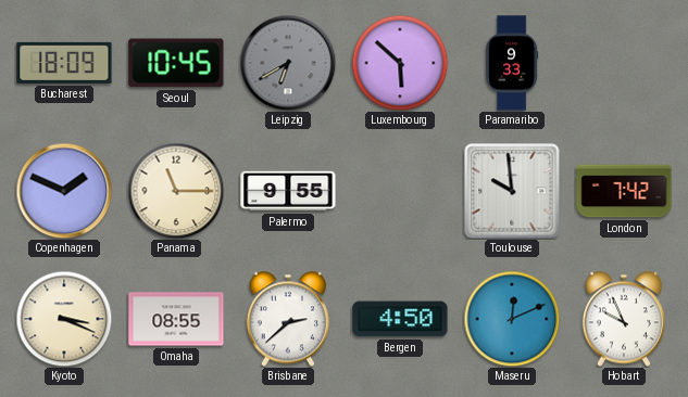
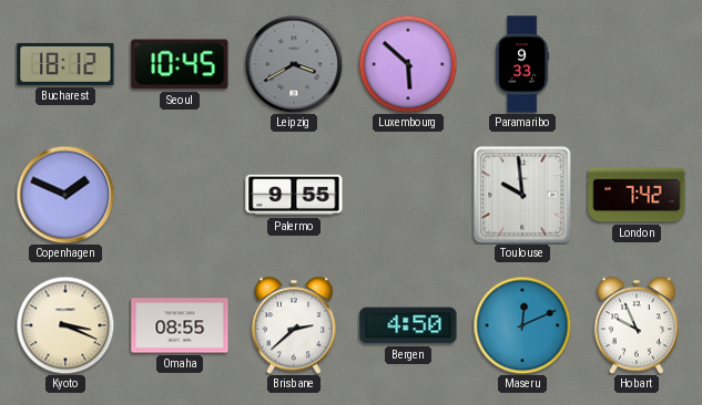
Bucharest: 18:09 -> 18:12 (65, 64)
Leipzig: 6:40 -> 3:40 (294, 64)
Panama: 11:15 -> none (176, 191)
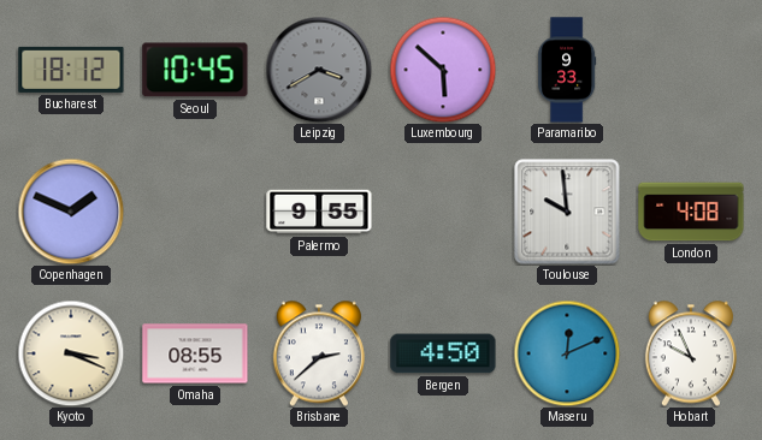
London: 7:42 -> 4:08 (691, 212)
